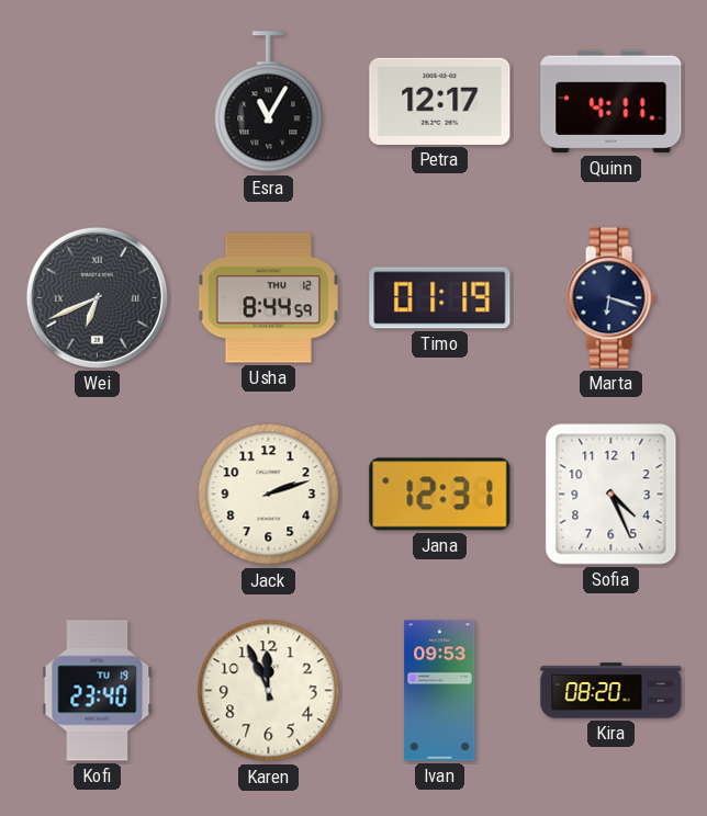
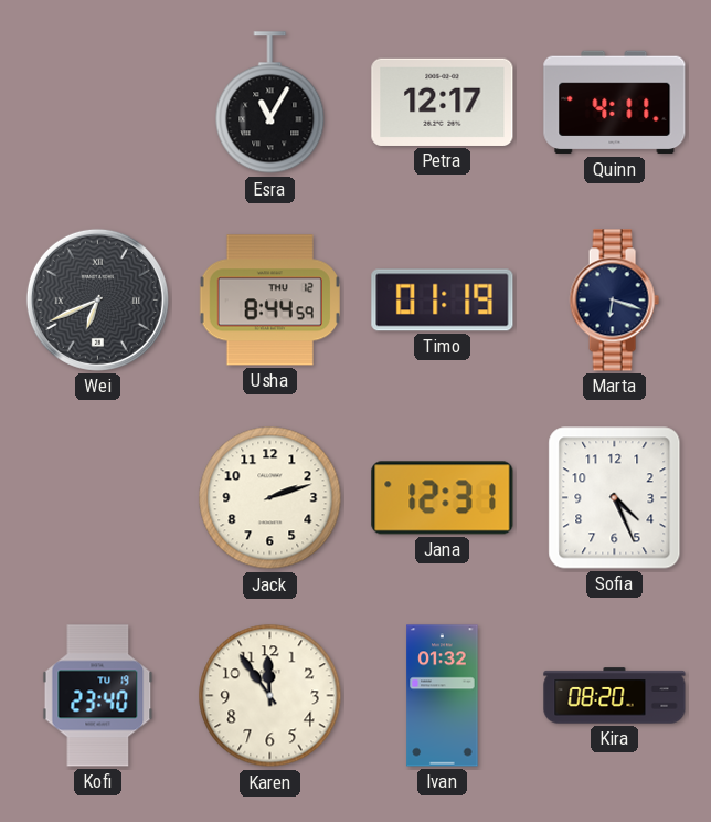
Karen: 11:56 -> 11:54 (270, 696)
Ivan: 09:53 -> 01:32 (443, 696)
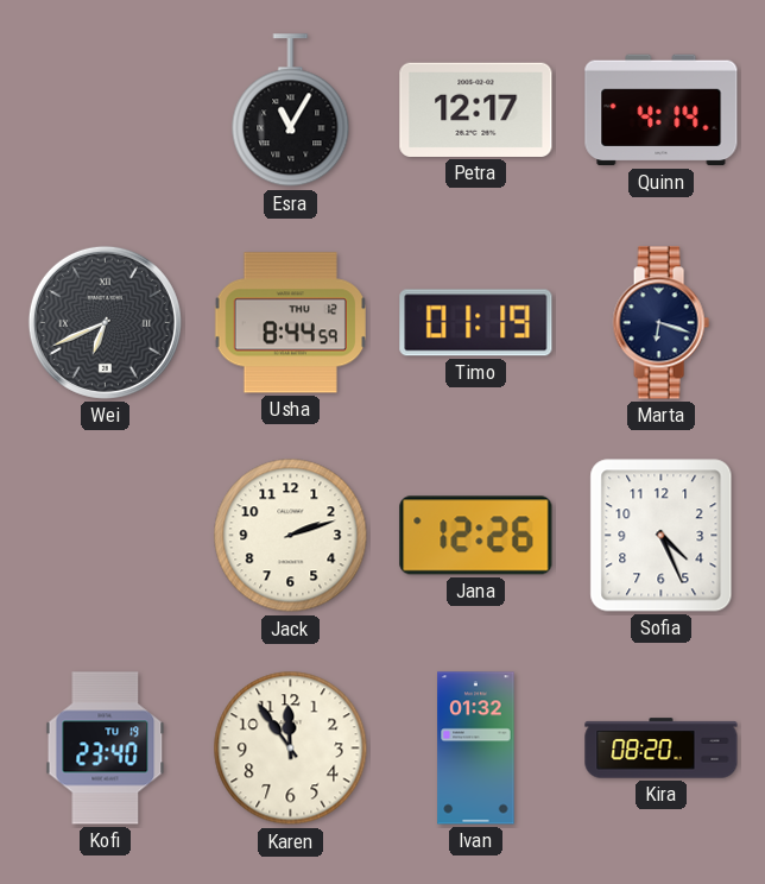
Quinn: 4:11 -> 4:14 (662, 110)
Jana: 12:31 -> 12:26 (476, 536)
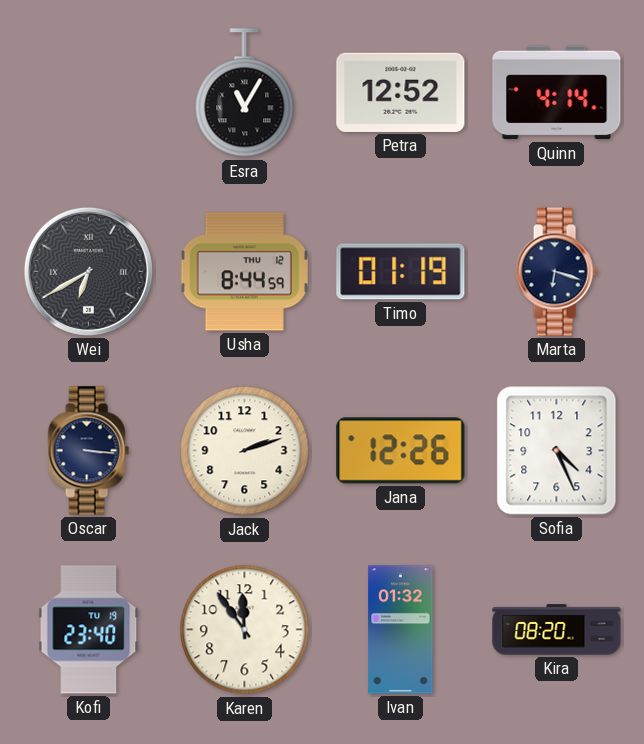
Petra: 12:17 -> 12:52 (401, 92)
Wei: 6:41 -> 6:40 (88, 271)
Oscar: none -> 3:16 (88, 451)
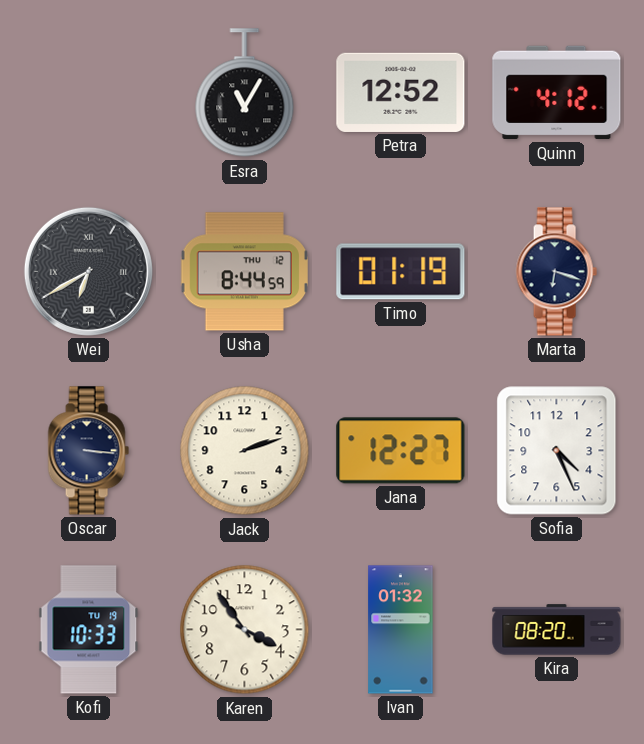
Quinn: 4:14 -> 4:12 (557, 93)
Jana: 12:26 -> 12:27 (401, 451)
Kofi: 23:40 -> 10:33 (89, 630)
Karen: 11:54 -> 3:54 (245, 630)
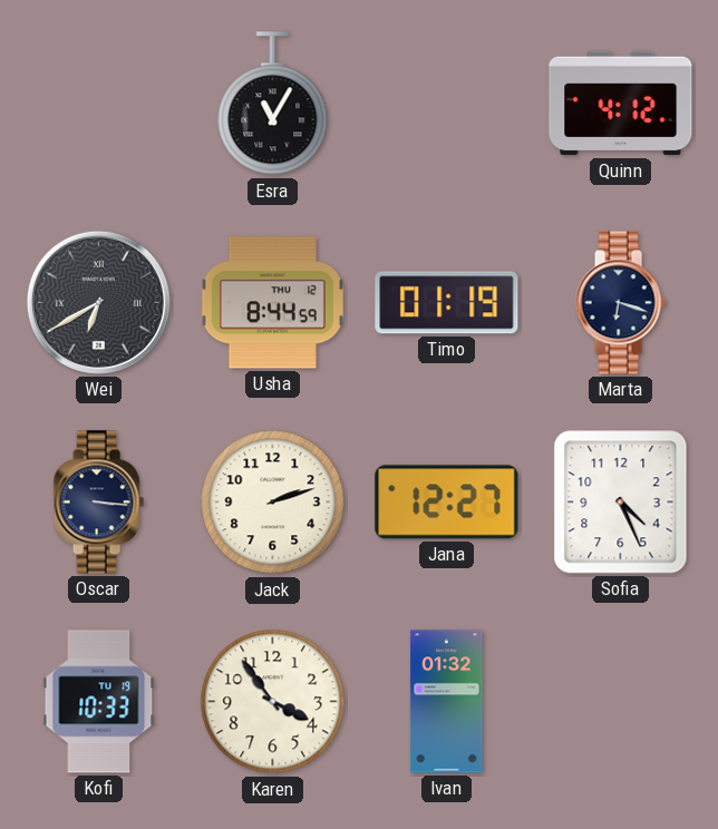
Petra: 12:52 -> none (401, 92)
Kira: 08:20 -> none (557, 630)
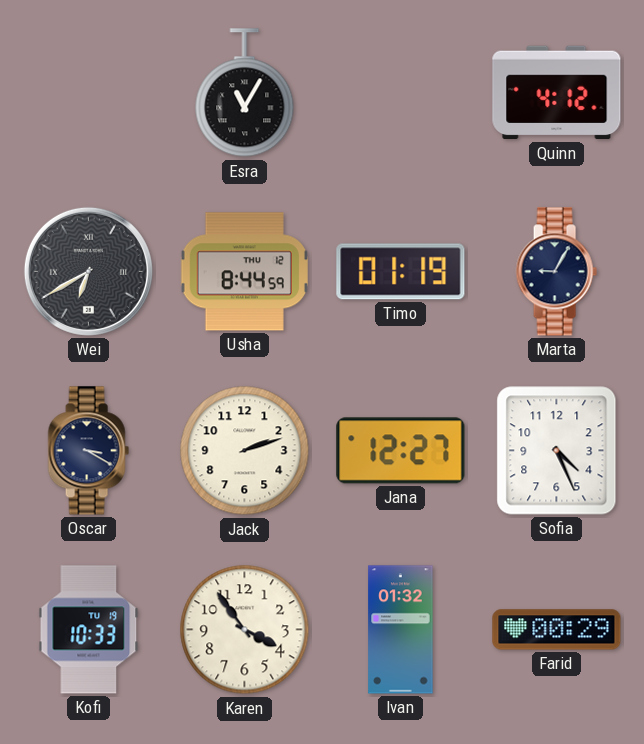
Marta: 6:18 -> 9:05 (556, 272)
Oscar: 3:16 -> 3:20 (88, 451)
Farid: none -> 00:29 (557, 630)
